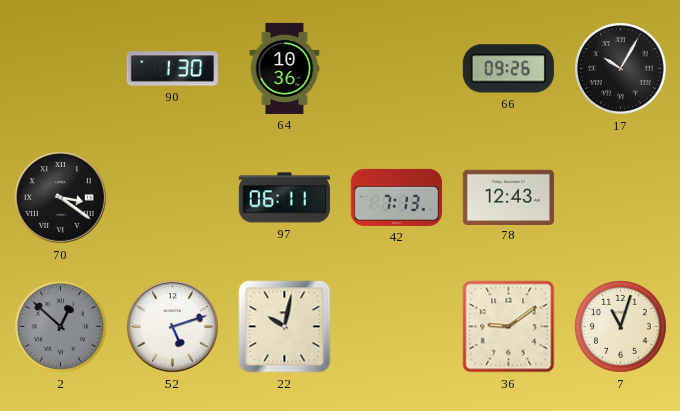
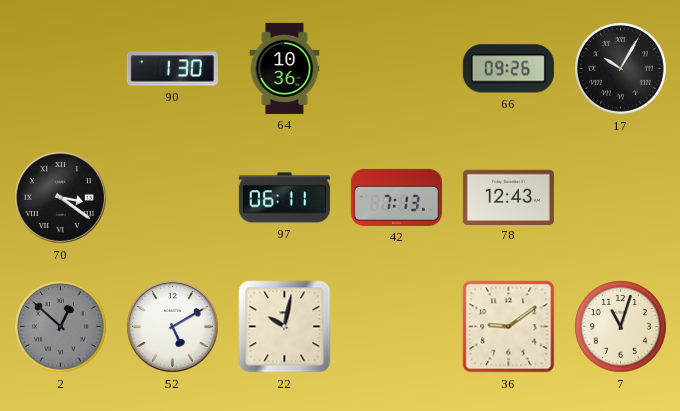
52: 5:12 -> 5:10 (172, 326)
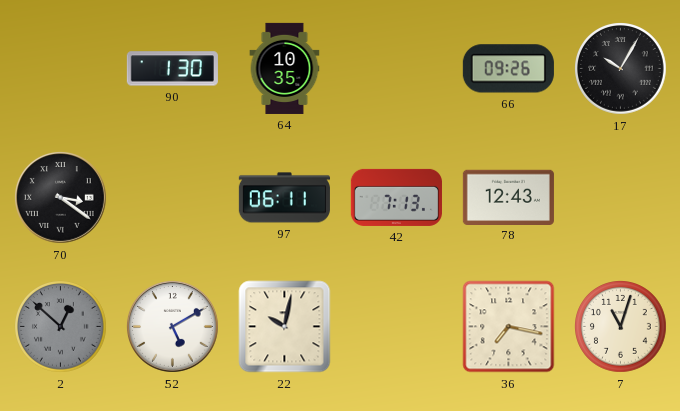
64: 10:36 -> 10:35 (285, 68)
36: 9:09 -> 7:17 (509, 327)
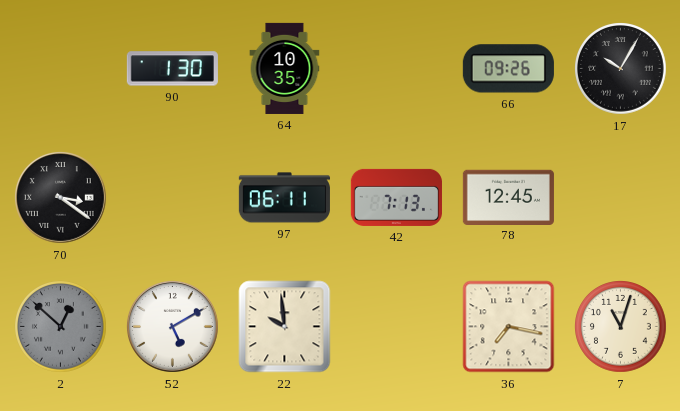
78: 12:43 -> 12:45 (508, 197)
22: 10:02 -> 9:59 (285, 327)
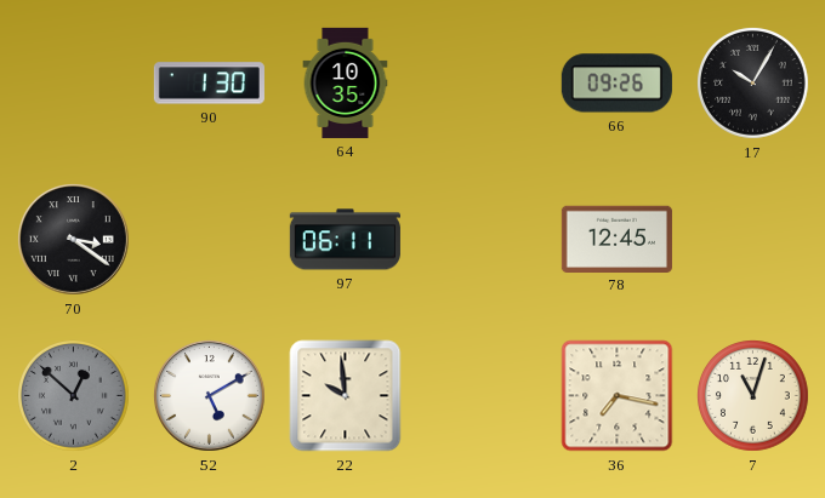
42: 7:13 -> none (396, 197)
